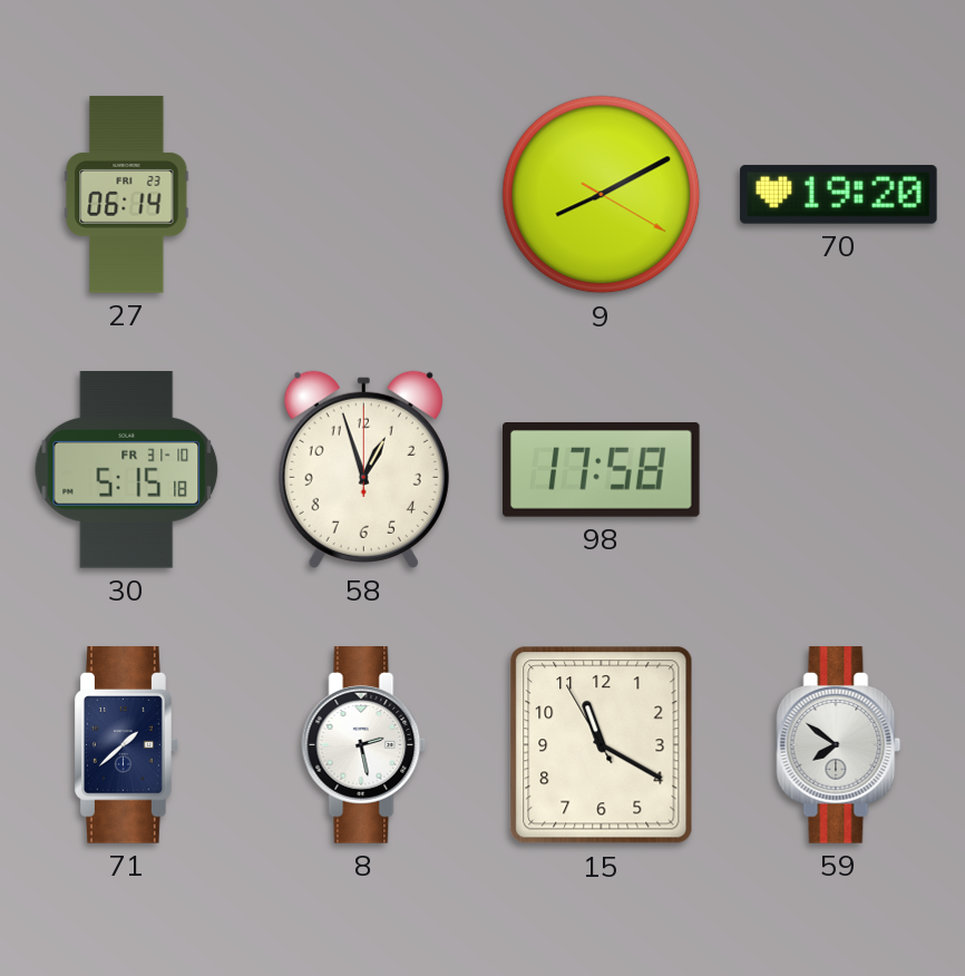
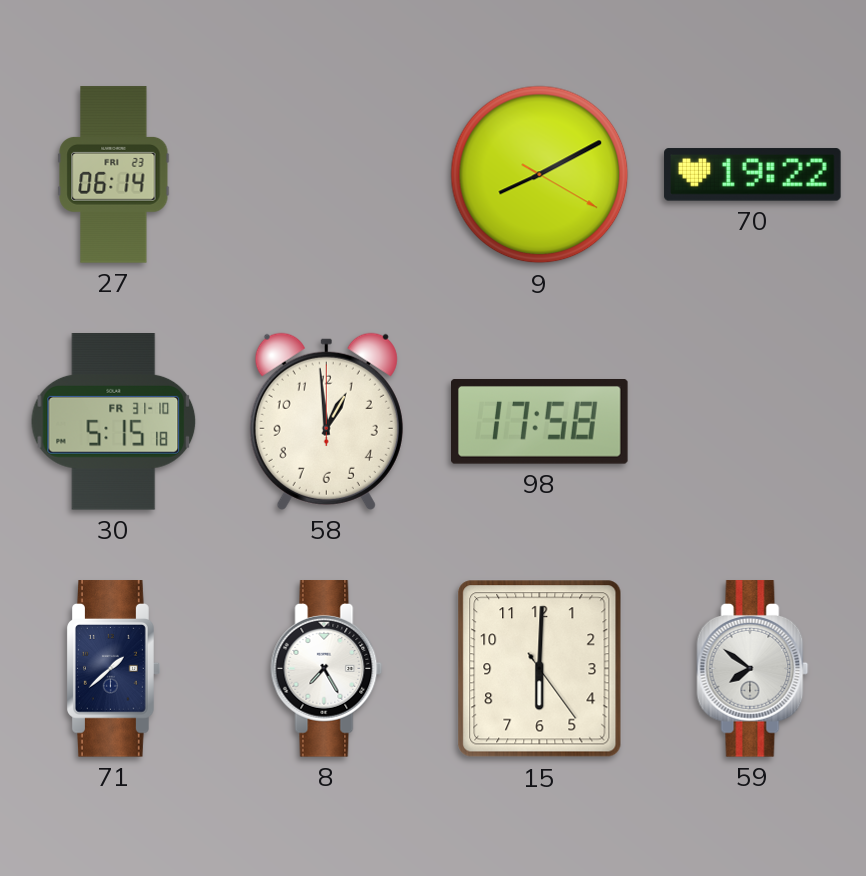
70: 19:20 -> 19:22 (753, 175)
58: 12:57 -> 12:59 (326, 421)
8: 2:28 -> 7:25 (327, 669)
15: 11:19 -> 6:00 (540, 669)
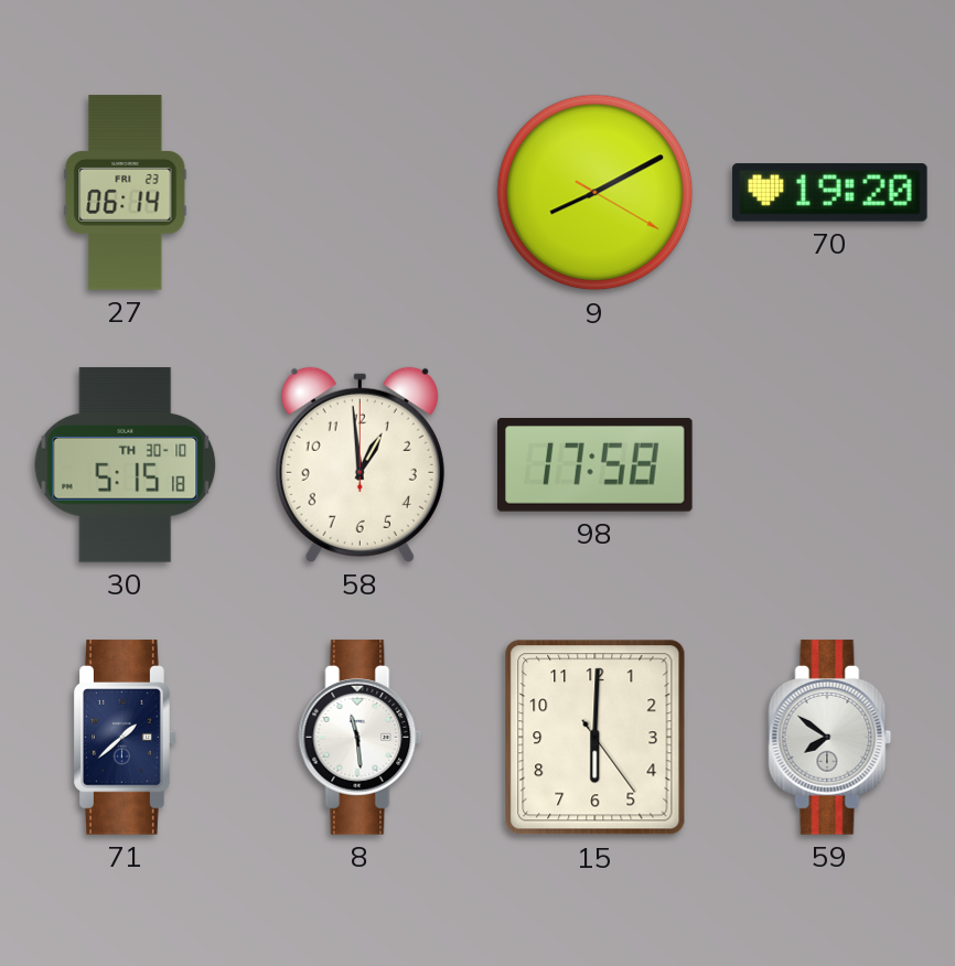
70: 19:22 -> 19:20 (830, 193)
30 date: FR 31-10 -> TH 30-10 (126, 465)
8: 7:25 -> 11:29 (361, 738)
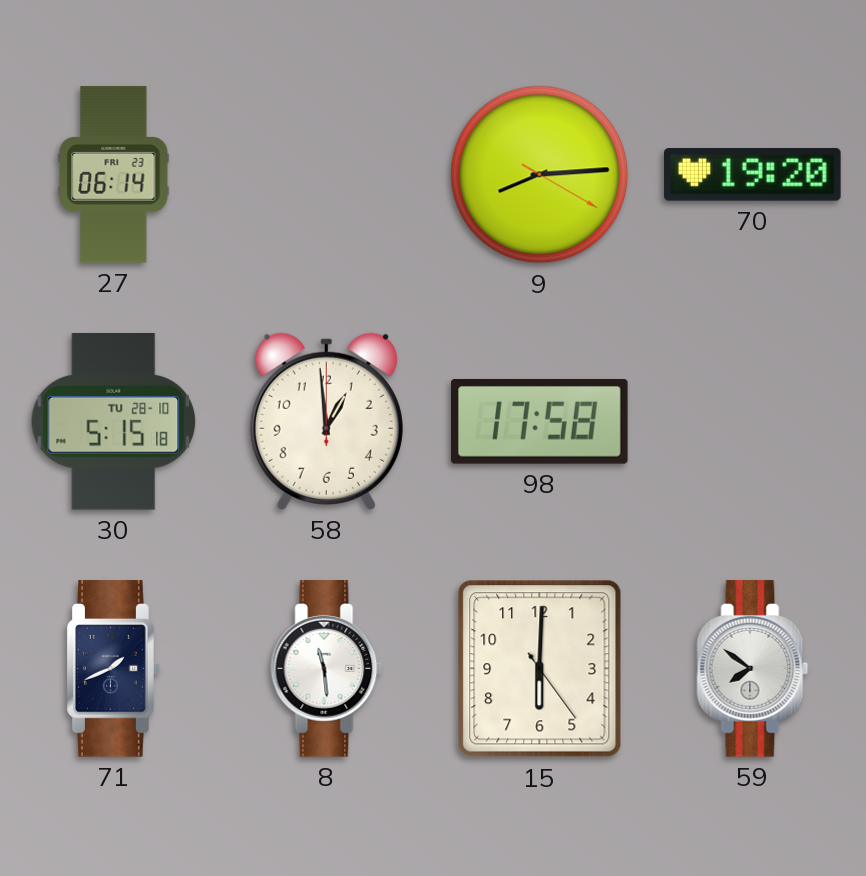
9: 8:10 -> 8:14 (540, 175)
30 date: TH 30-10 -> TU 28-10 (114, 422)
71: 1:38 -> 1:41 (114, 669)
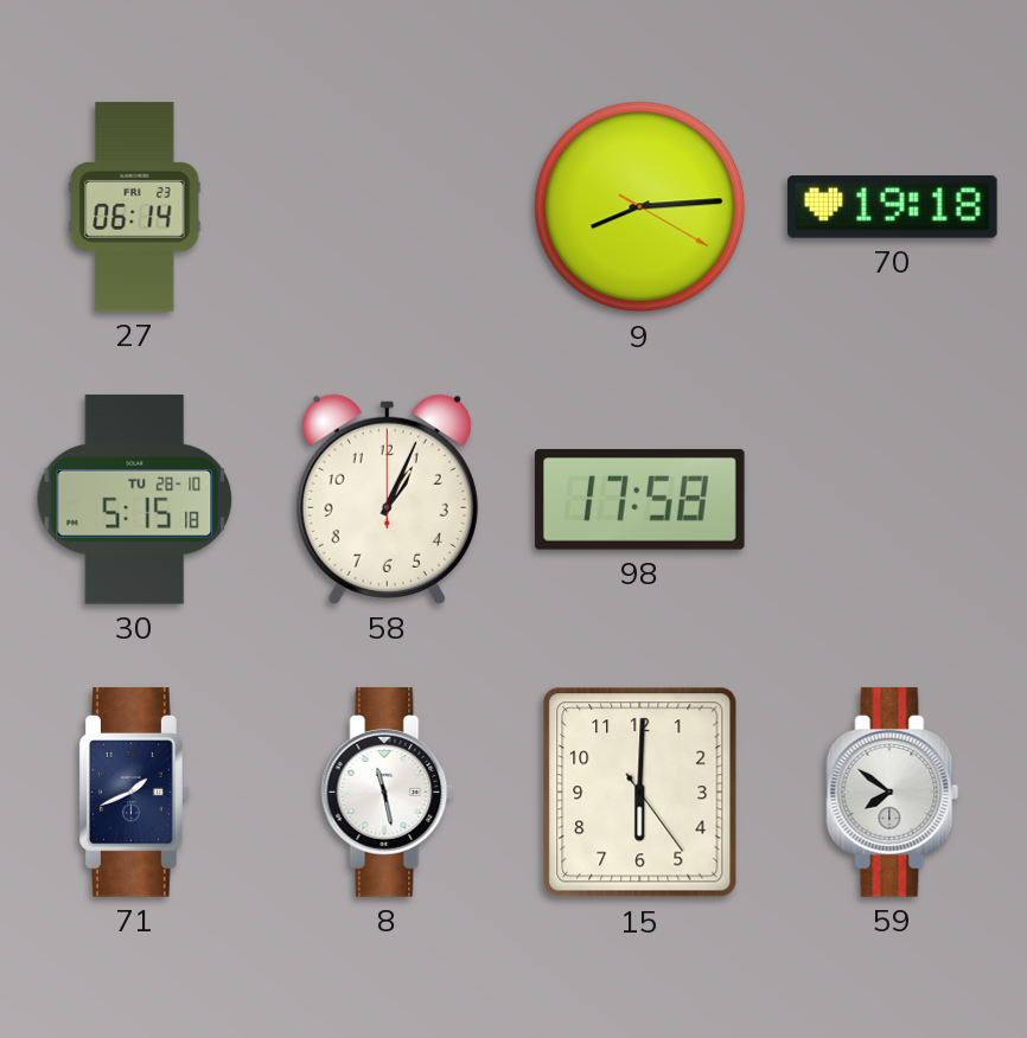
70: 19:20 -> 19:18 (893, 207)
58: 12:59 -> 1:04 (387, 499)
8: 11:29 -> 11:28 (388, 793)
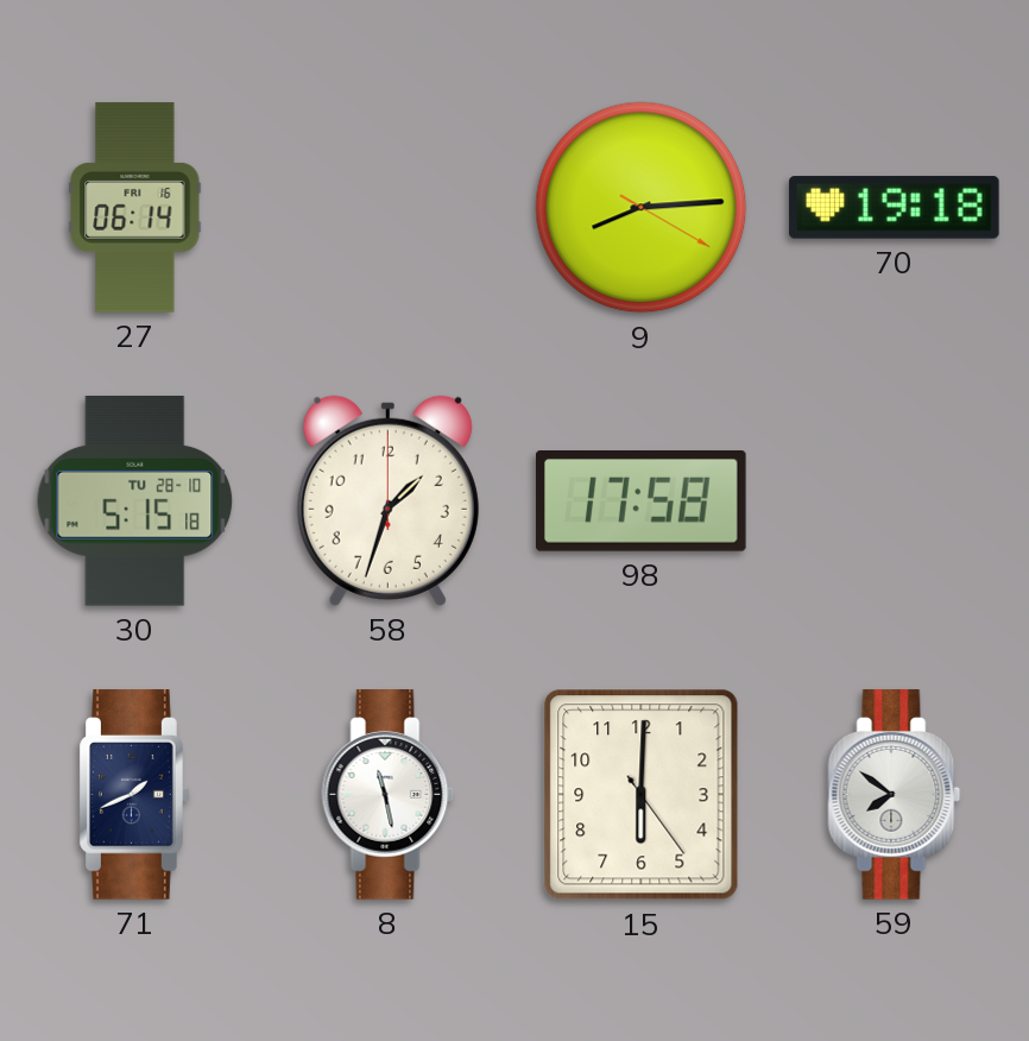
27 date: FRI 23 -> FRI 16 (135, 208)
58: 1:04 -> 1:33 (387, 500)
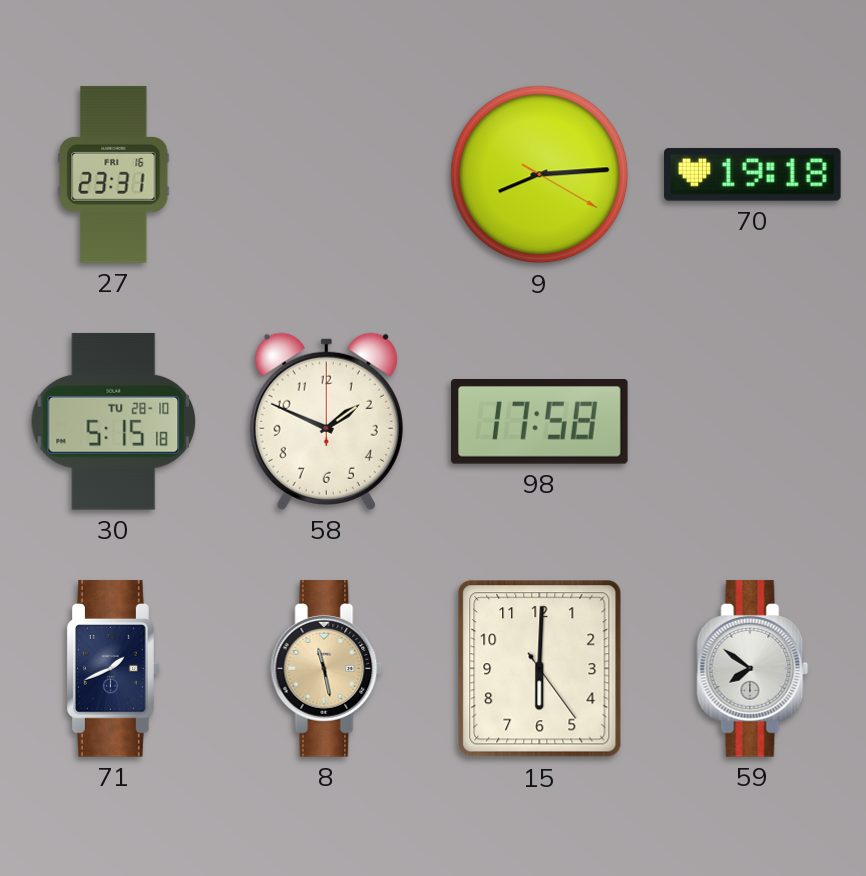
27: 06:14 -> 23:31 (114, 175)
58: 1:33 -> 1:49 (326, 421)
8 dial: white -> champagne (327, 669)
